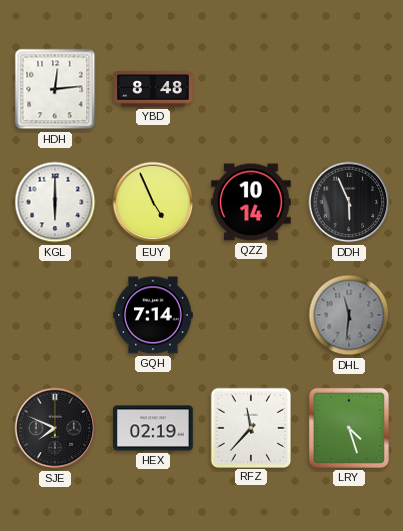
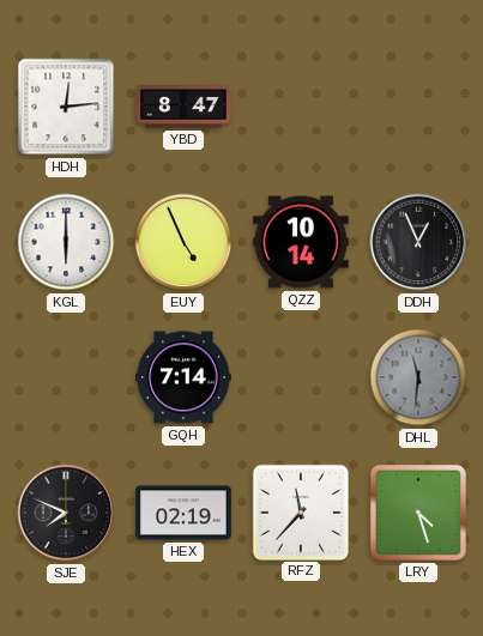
YBD: 8:48 -> 8:47 (183, 107)
DDH: 5:56 -> 12:56 (418, 242)
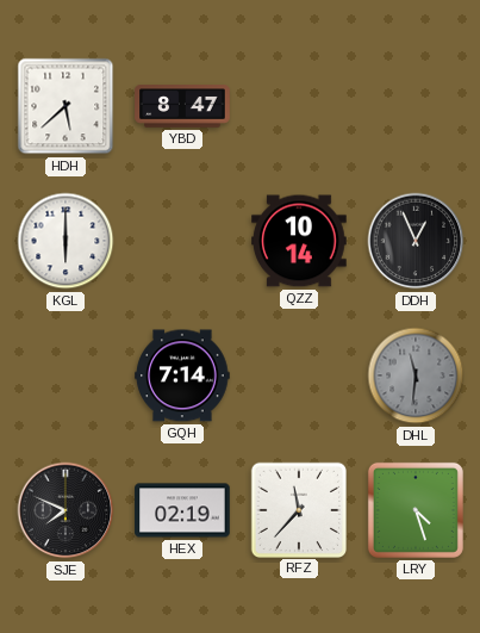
HDH: 12:14 -> 5:38 (66, 106)
EUY: 4:56 -> none (183, 242)
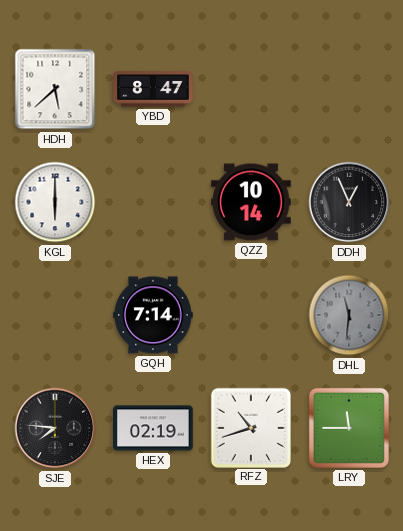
SJE: 7:49 -> 7:46 (55, 428)
RFZ: 11:37 -> 10:42 (250, 427)
LRY: 4:27 -> 11:45 (349, 428)
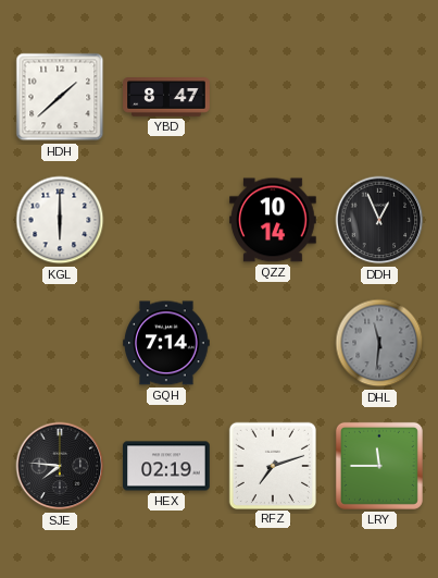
HDH: 5:38 -> 1:38 (60, 97)
RFZ: 10:42 -> 7:12 (272, 465)
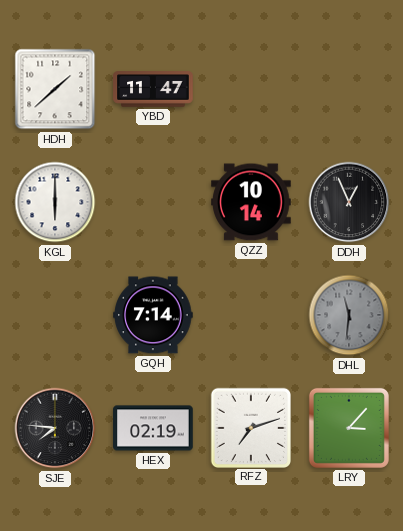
YBD: 8:47 -> 11:47 (153, 89)
LRY: 11:45 -> 3:07 (349, 428)
